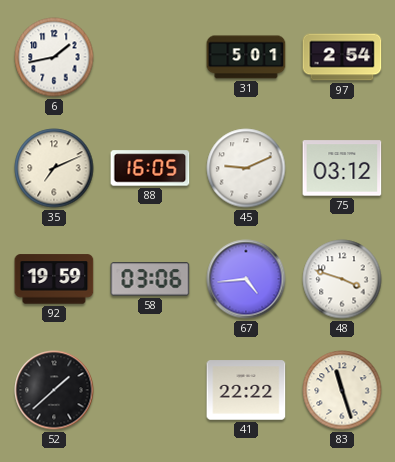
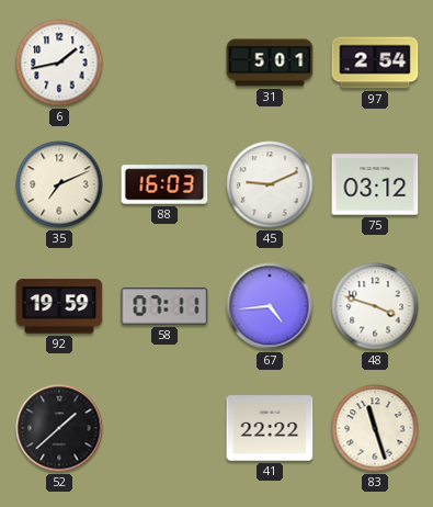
88: 16:05 -> 16:03 (164, 184)
58: 03:06 -> 07:11 (164, 306)
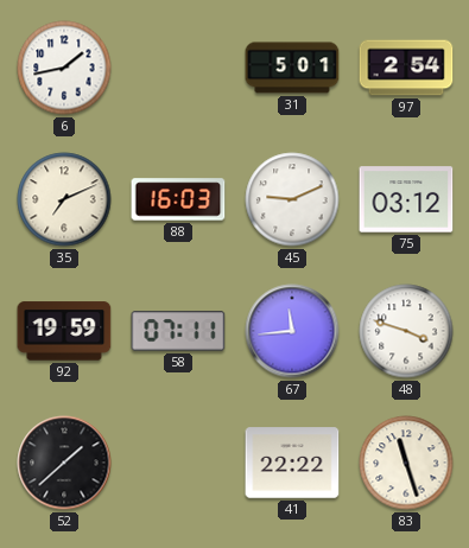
67: 4:44 -> 11:44 (292, 331)
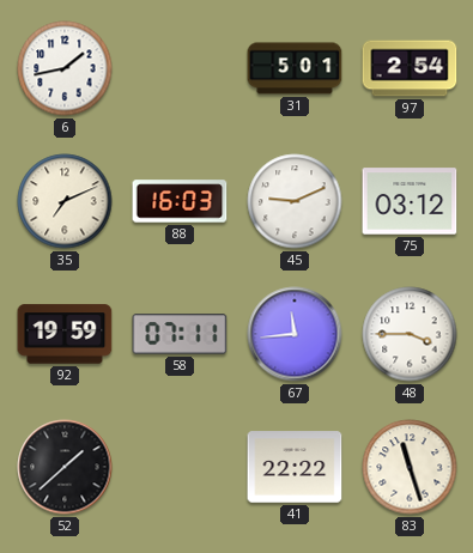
48: 3:48 -> 3:45 (410, 334)
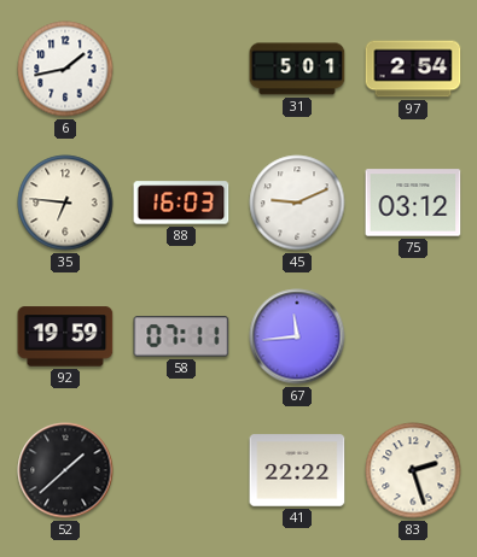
35: 7:11 -> 6:46 (65, 203)
48: 3:45 -> none (410, 334)
83: 11:27 -> 2:27 (413, 470)
